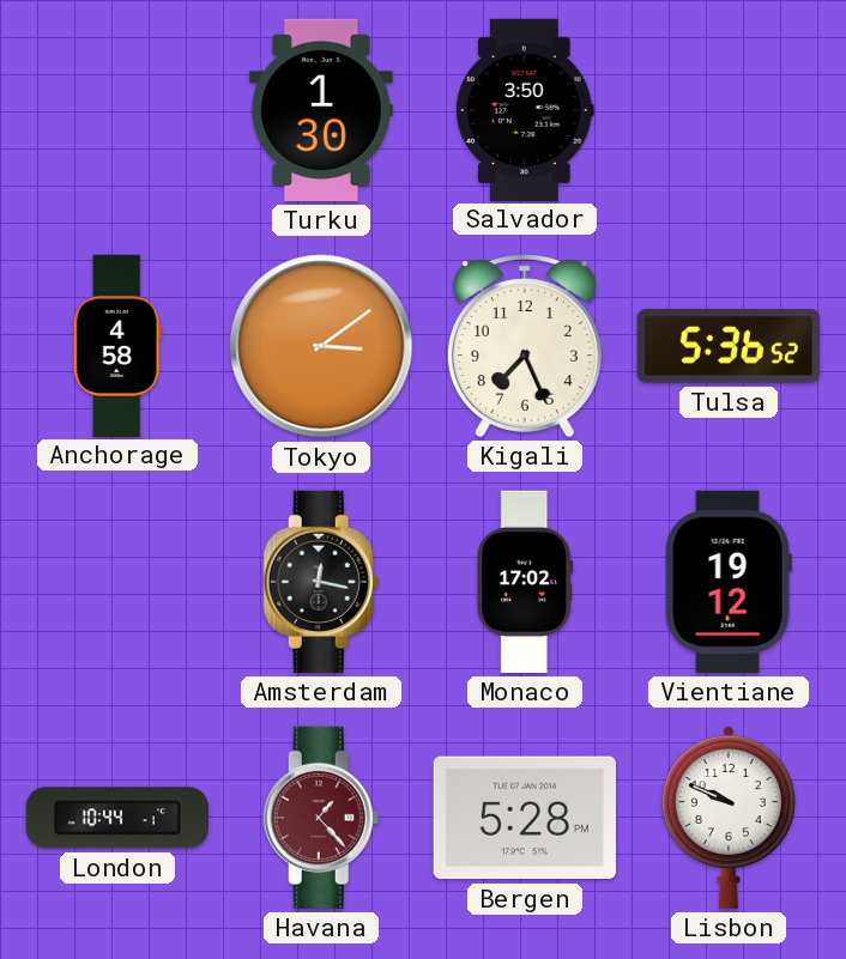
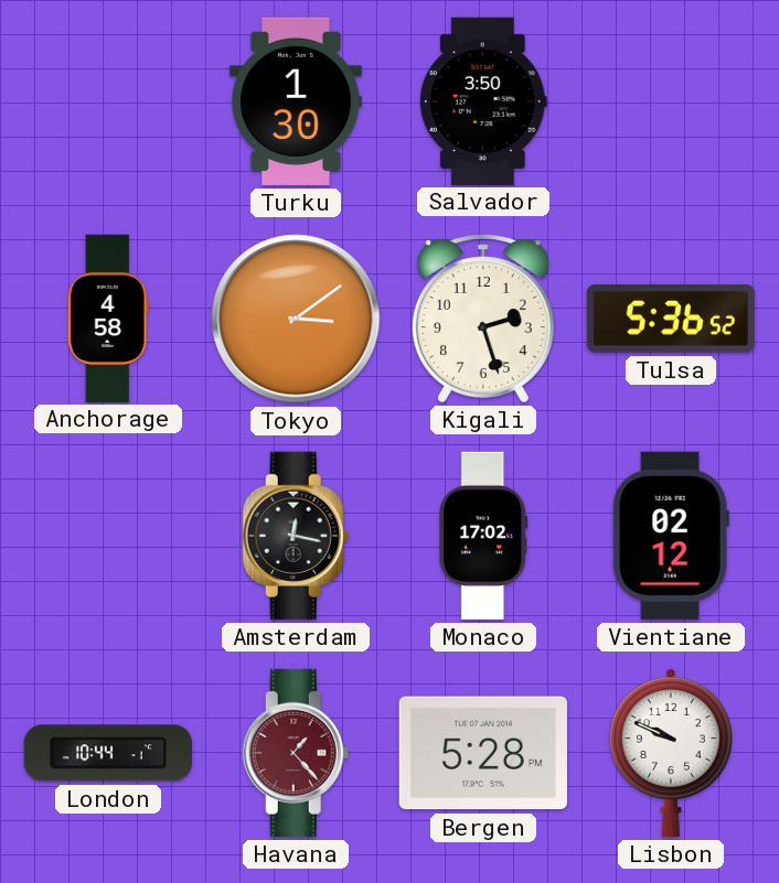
Kigali: 7:26 -> 2:27 (483, 319)
Vientiane: 19:12 -> 02:12 (671, 536)
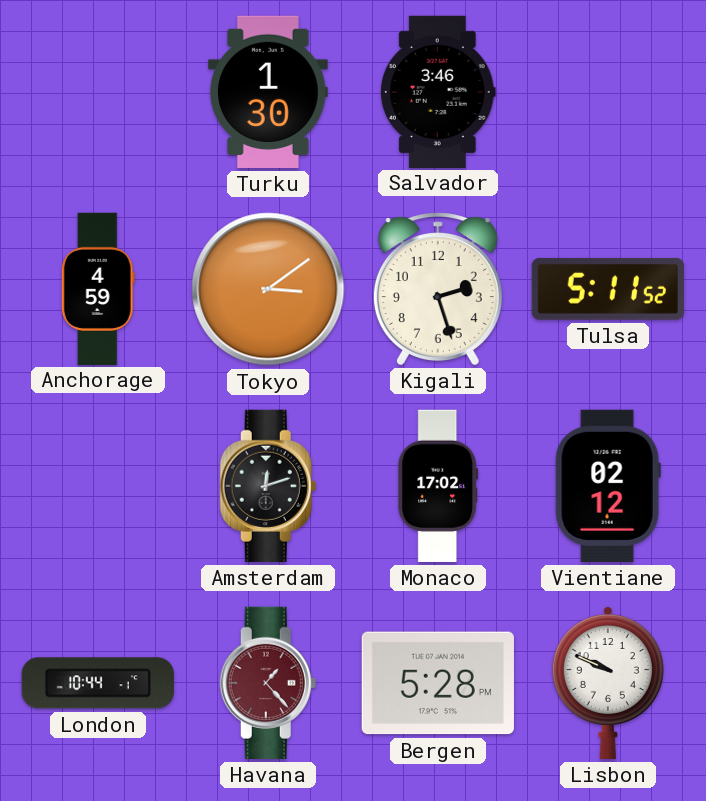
Salvador: 3:50 -> 3:46 (438, 91)
Anchorage: 4:58 -> 4:59 (98, 288)
Tulsa: 5:36 -> 5:11 (608, 289)
Amsterdam: 12:17 -> 12:12 (268, 486)
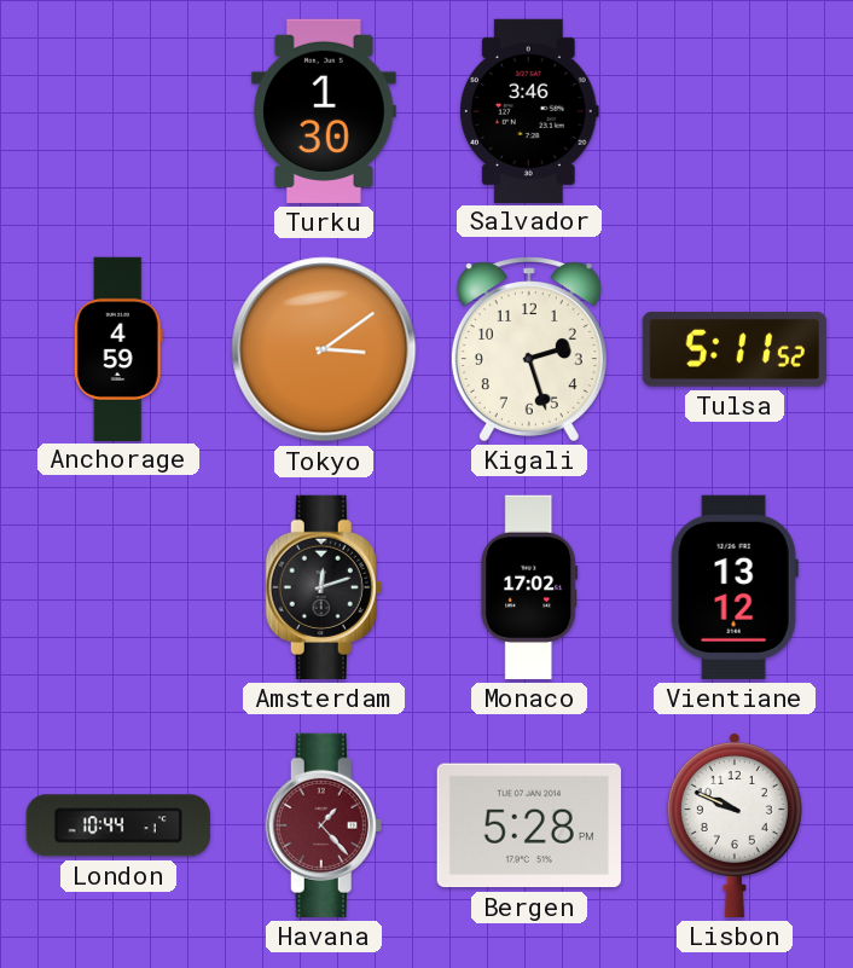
Vientiane: 02:12 -> 13:12 (735, 587)
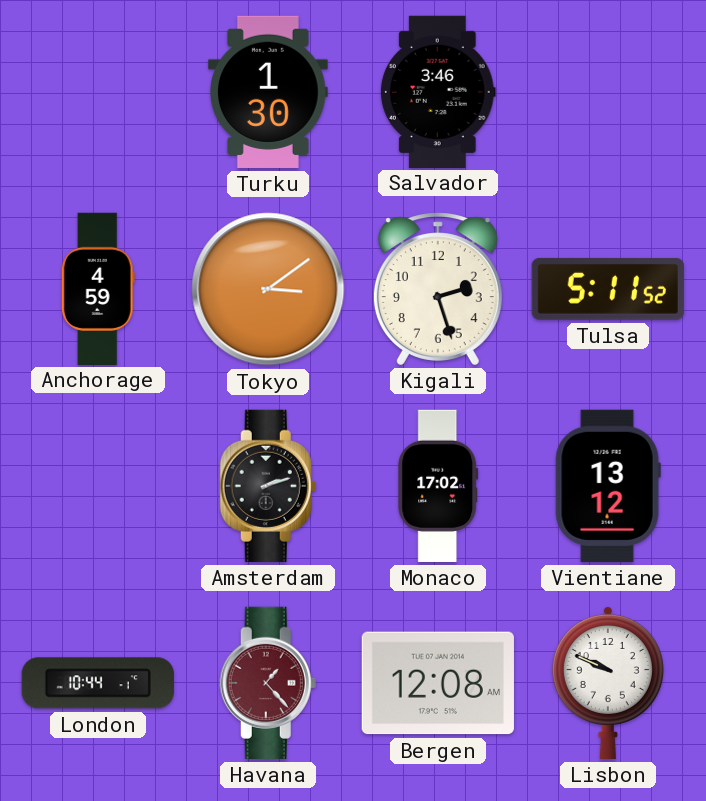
Amsterdam: 12:12 -> 2:12 (268, 486)
Bergen: 5:28 -> 12:08 (438, 683)
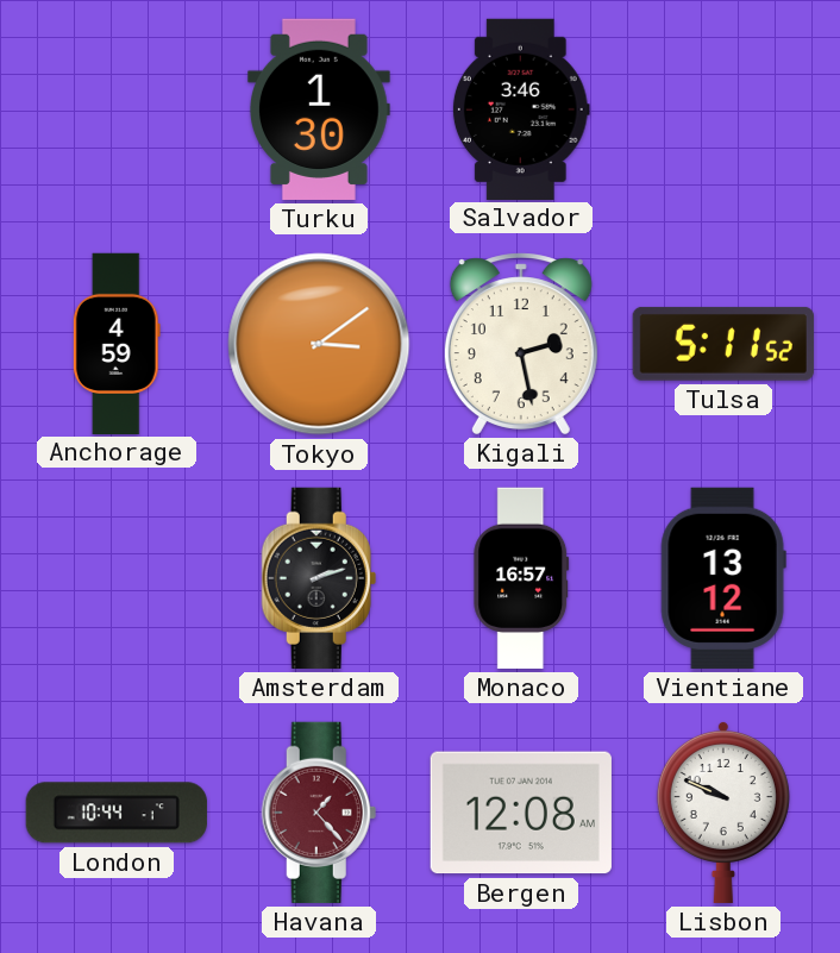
Kigali: 2:27 -> 2:28 (521, 344)
Monaco: 17:02 -> 16:57 (521, 578)
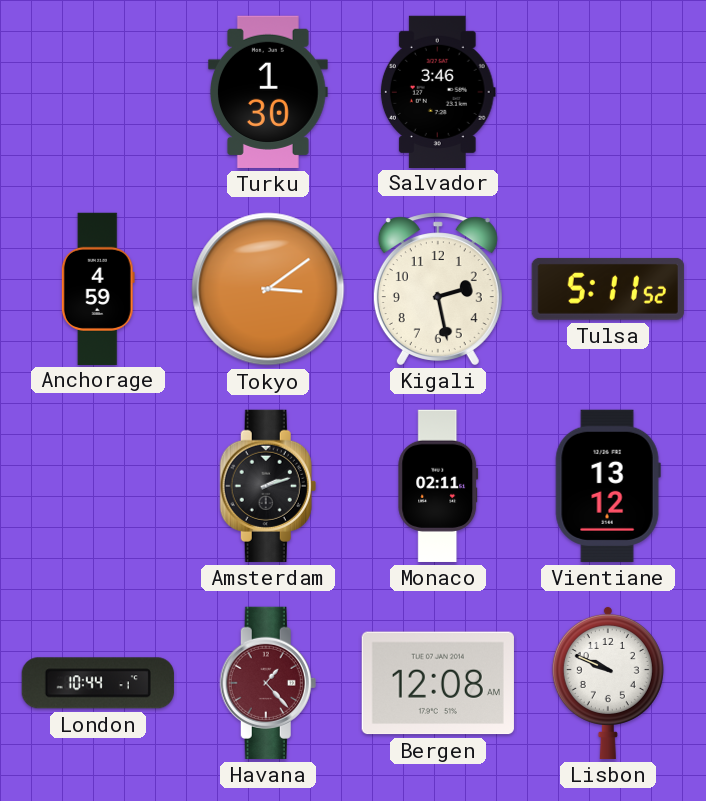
Monaco: 16:57 -> 02:11 (438, 486)
